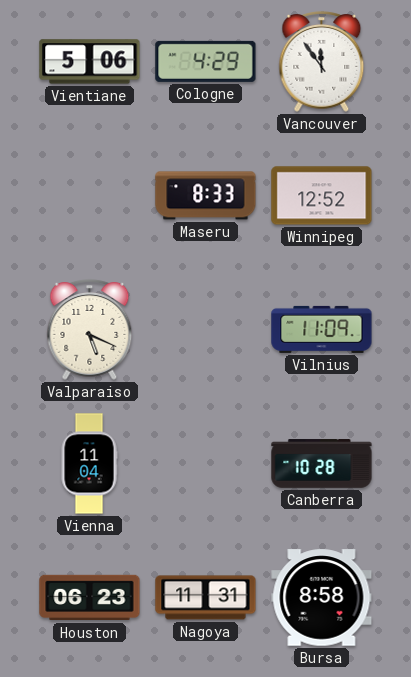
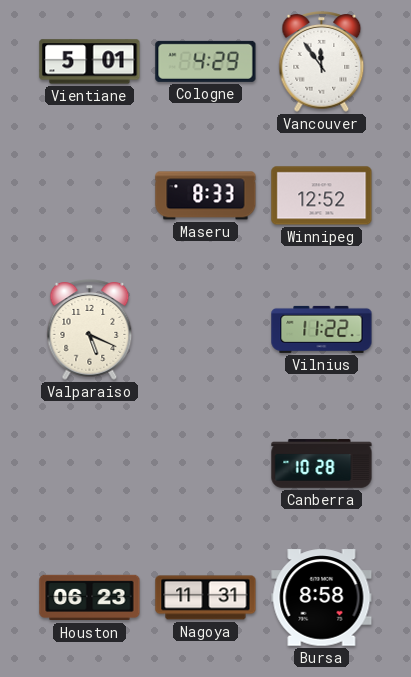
Vientiane: 5:06 -> 5:01 (90, 62)
Vilnius: 11:09 -> 11:22 (322, 329)
Vienna: 11:04 -> none (89, 464)
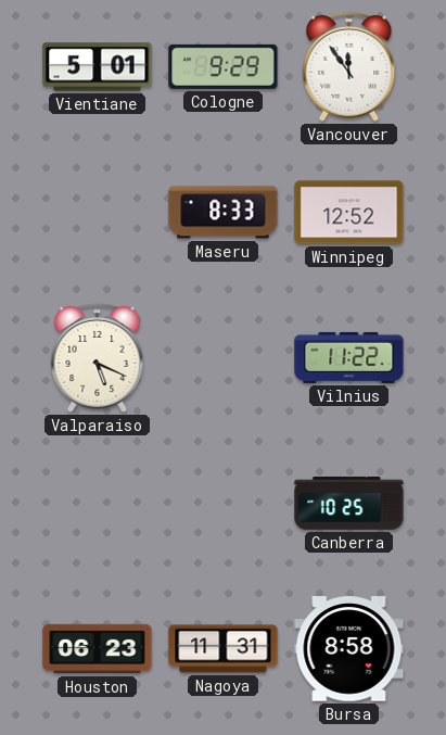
Cologne: 4:29 -> 9:29 (224, 66)
Canberra: 10:28 -> 10:25 (349, 504)
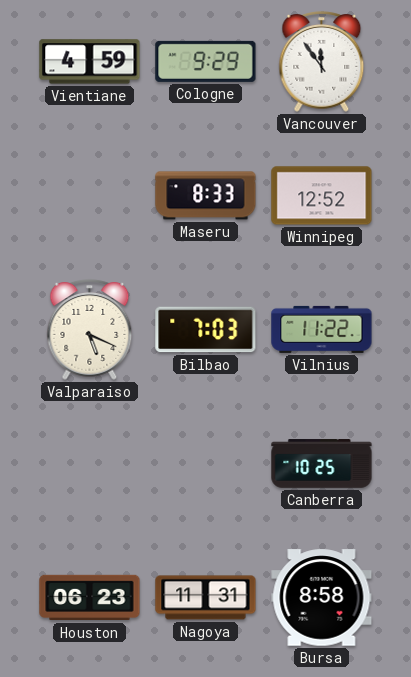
Vientiane: 5:01 -> 4:59 (90, 62)
Bilbao: none -> 7:03 (206, 330)
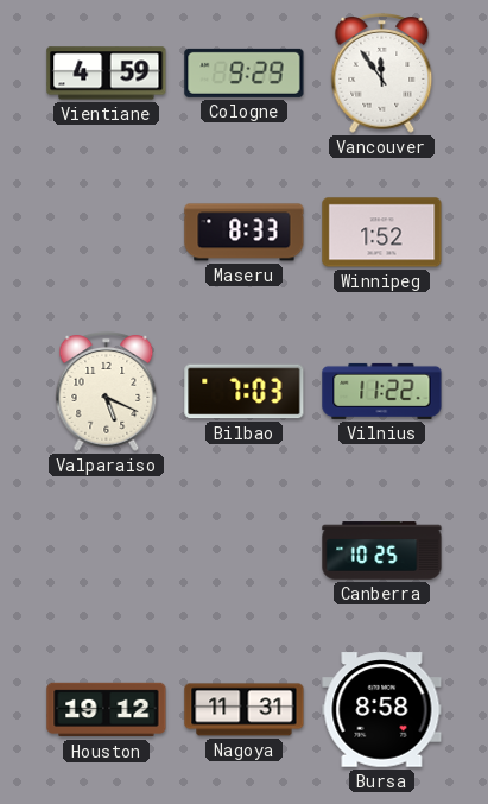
Winnipeg: 12:52 -> 1:52 (382, 233)
Houston: 06:23 -> 19:12 (107, 710)
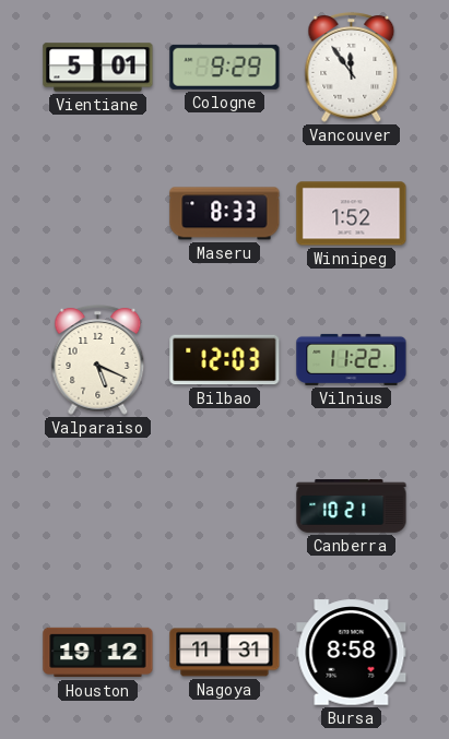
Vientiane: 4:59 -> 5:01 (98, 68)
Bilbao: 7:03 -> 12:03 (225, 360)
Canberra: 10:25 -> 10:21 (352, 506)
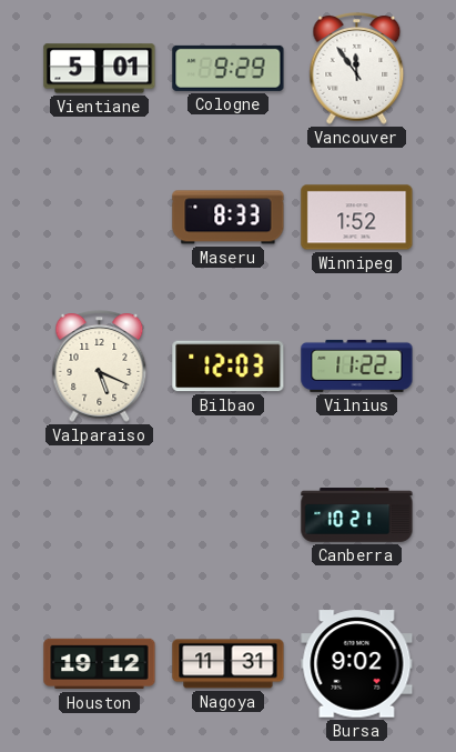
Bursa: 8:58 -> 9:02 (357, 664)
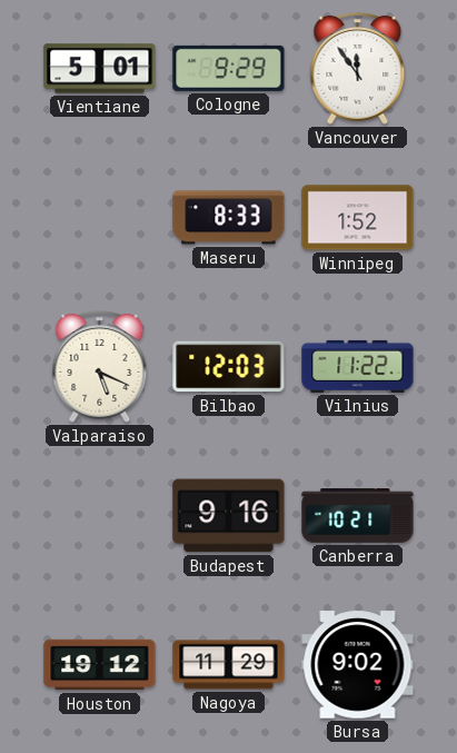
Budapest: none -> 9:16 (229, 516)
Nagoya: 11:31 -> 11:29 (229, 665)
